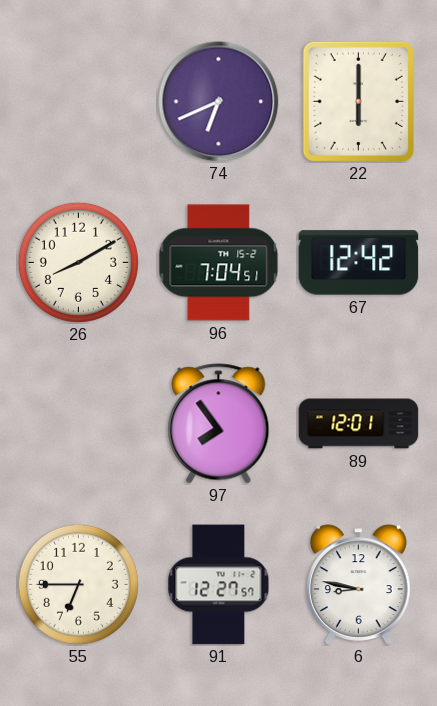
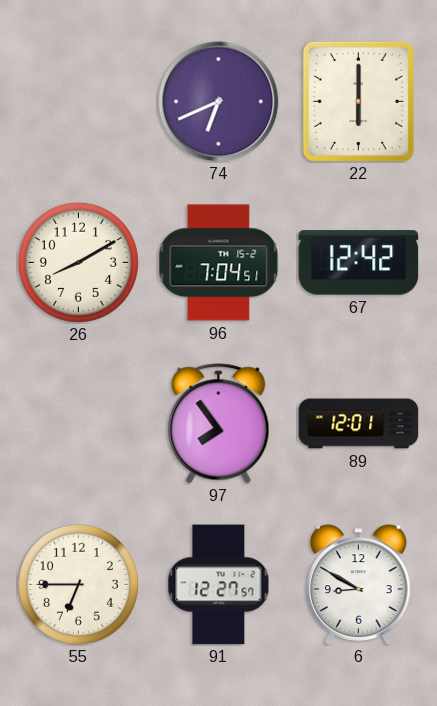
6: 8:47 -> 8:50 (359, 585)
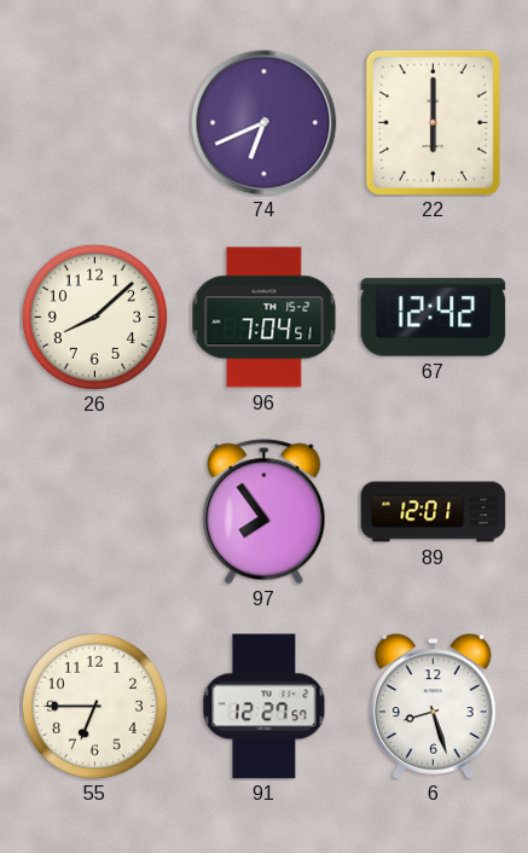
26: 8:10 -> 8:08 (94, 317)
6: 8:50 -> 8:27 (434, 707)
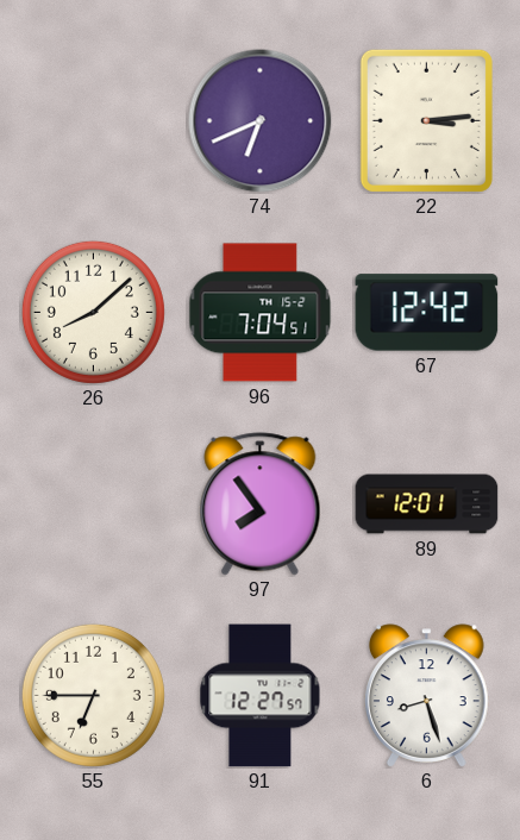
22: 6:00 -> 3:14 (426, 120)
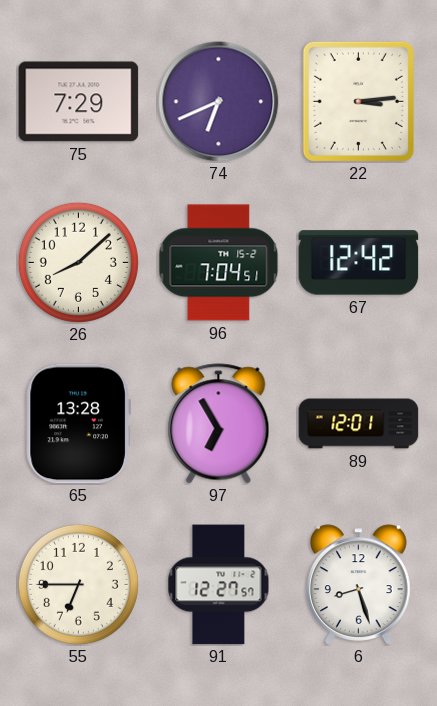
75: none -> 7:29 (79, 102)
65: none -> 13:28 (78, 424)
97: 7:54 -> 6:55 (219, 424)
